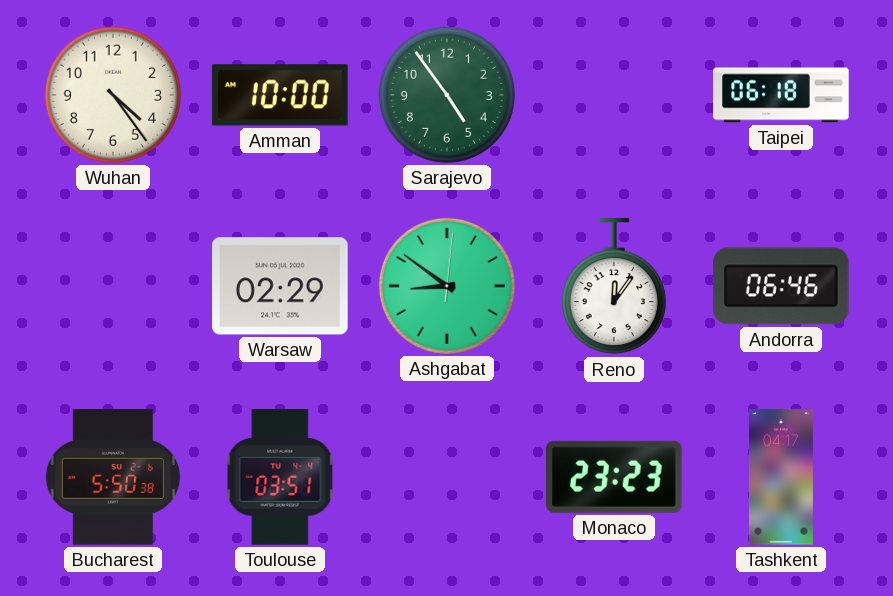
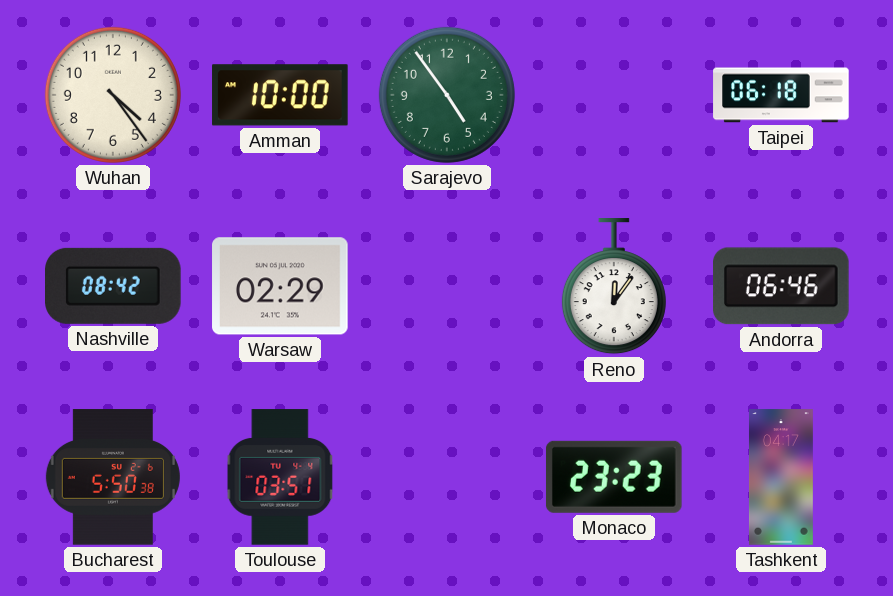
Nashville: none -> 08:42 (114, 286)
Ashgabat: 8:51 -> none (447, 286)
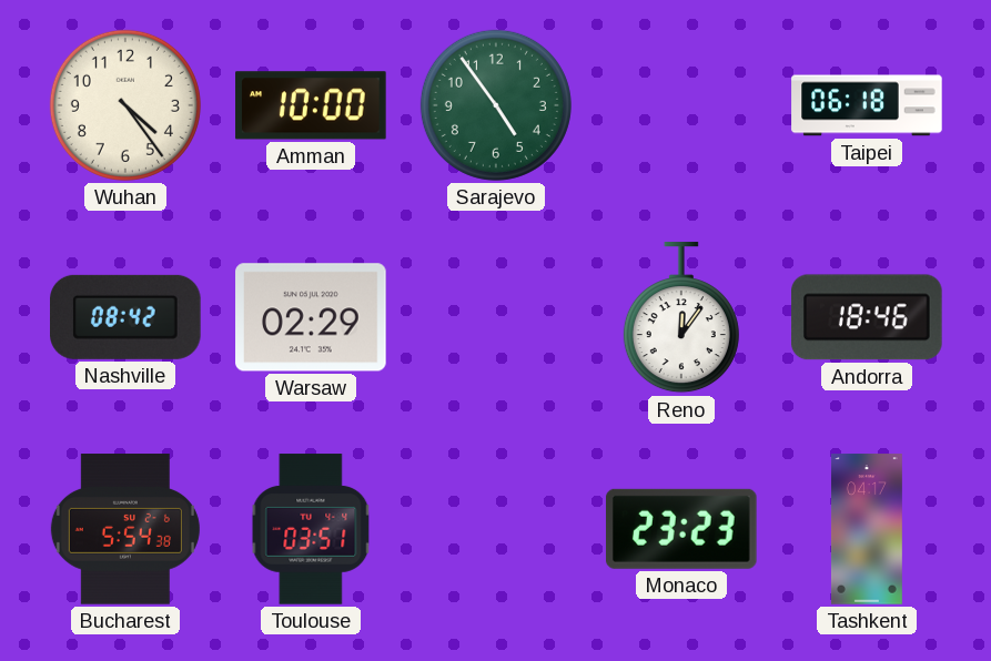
Andorra: 06:46 -> 18:46 (868, 317)
Bucharest: 5:50 -> 5:54 (125, 529)
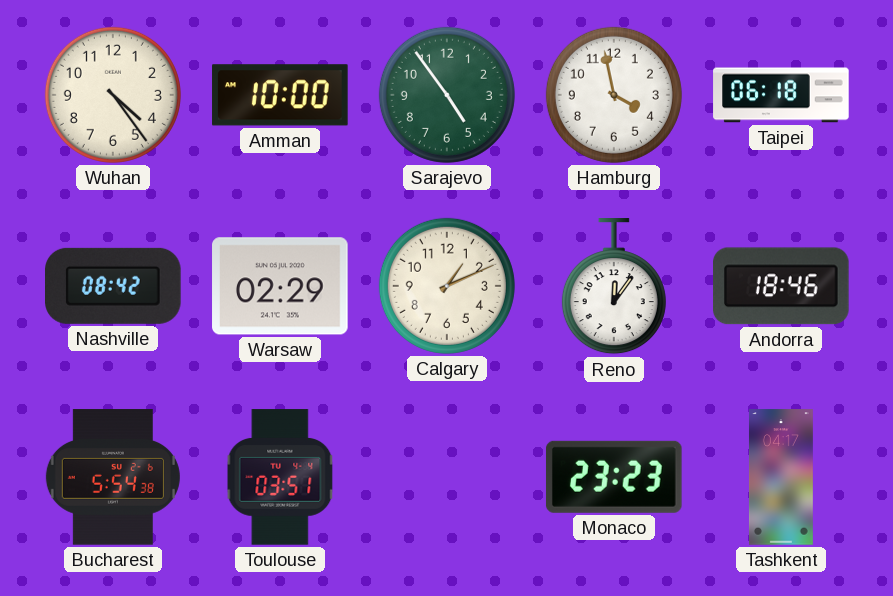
Hamburg: none -> 3:58 (614, 95)
Calgary: none -> 1:11 (447, 286)
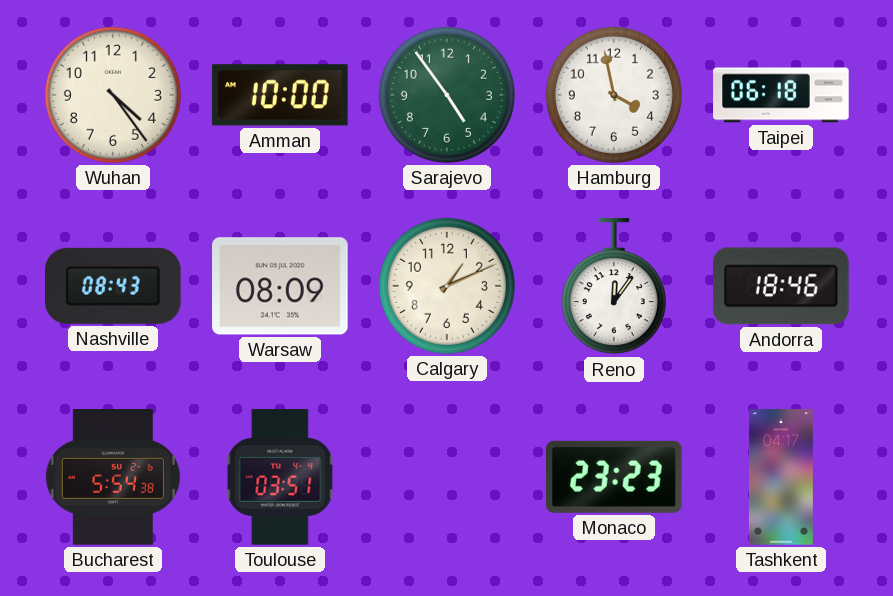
Nashville: 08:42 -> 08:43 (114, 286)
Warsaw: 02:29 -> 08:09 (280, 286)
